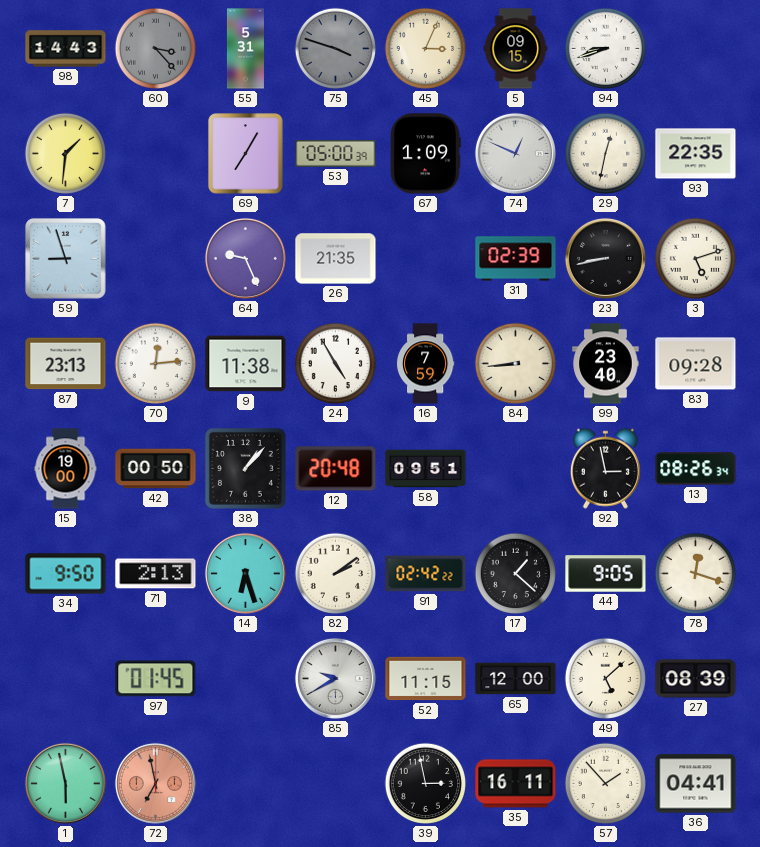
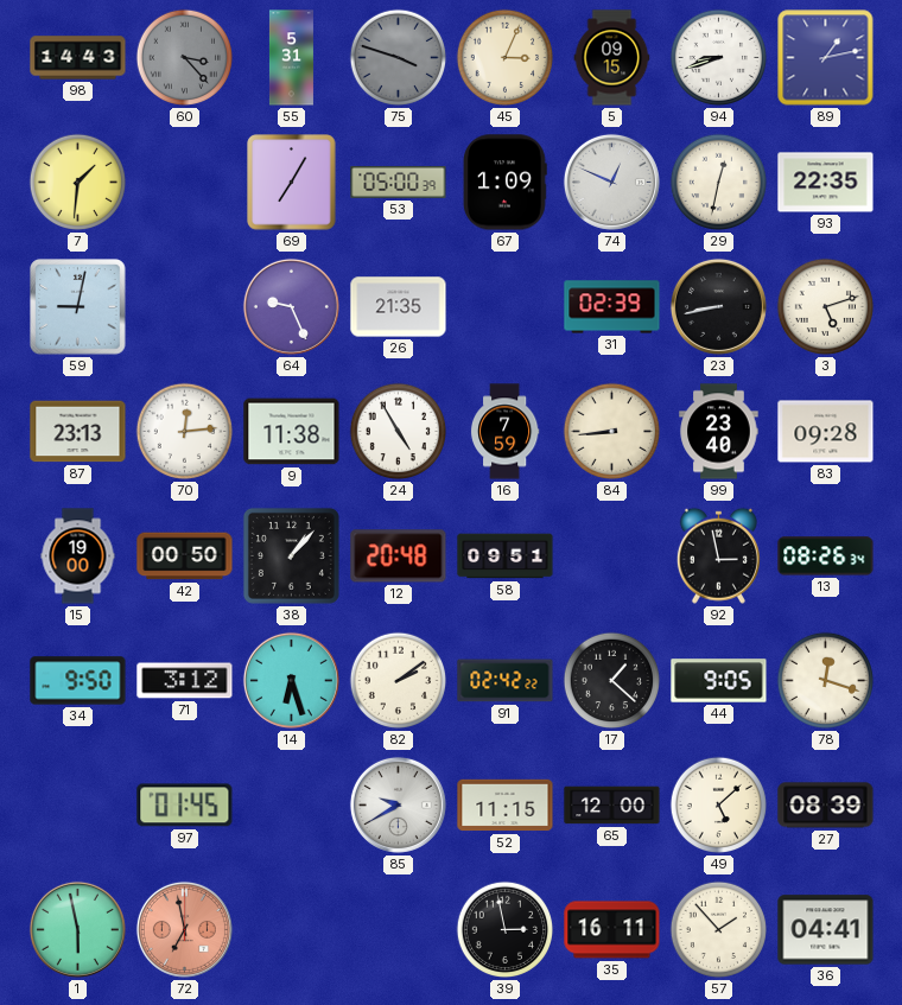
89: none -> 1:13 (826, 58)
59: 8:57 -> 9:02 (78, 307)
71: 2:13 -> 3:12 (185, 681)
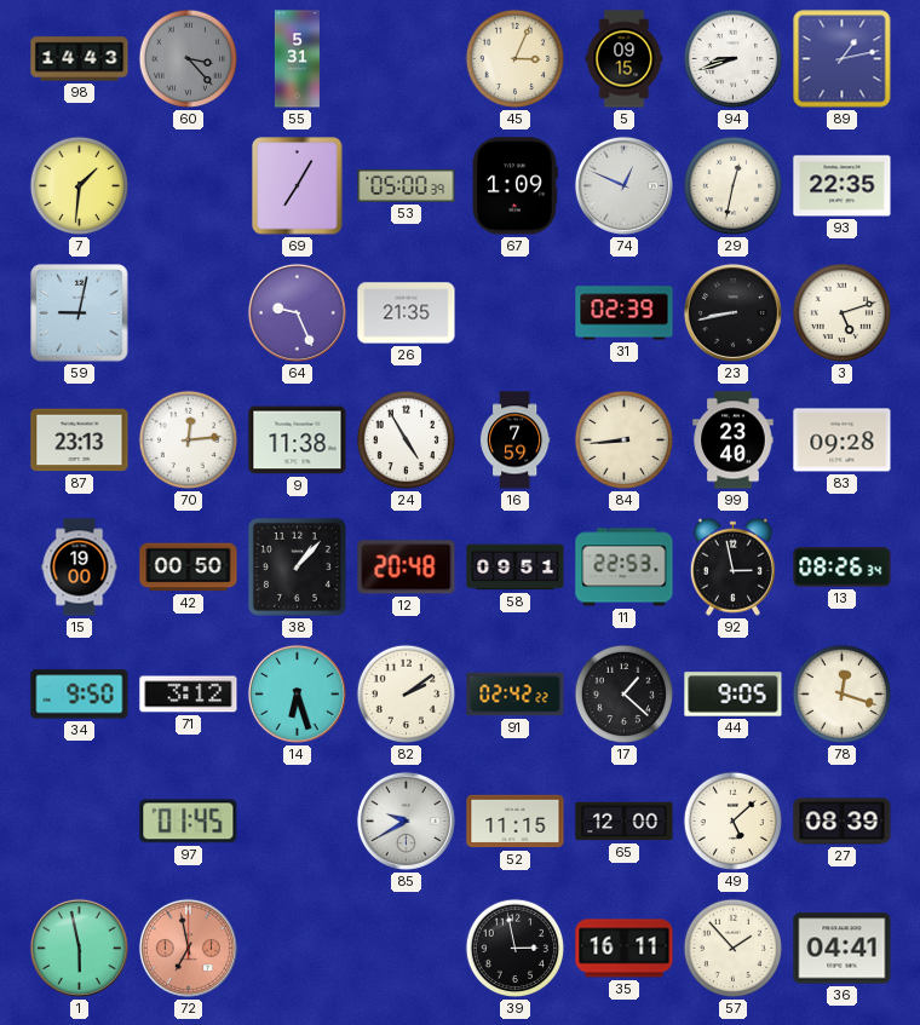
75: 3:48 -> none (399, 58)
11: none -> 22:53 (625, 568)
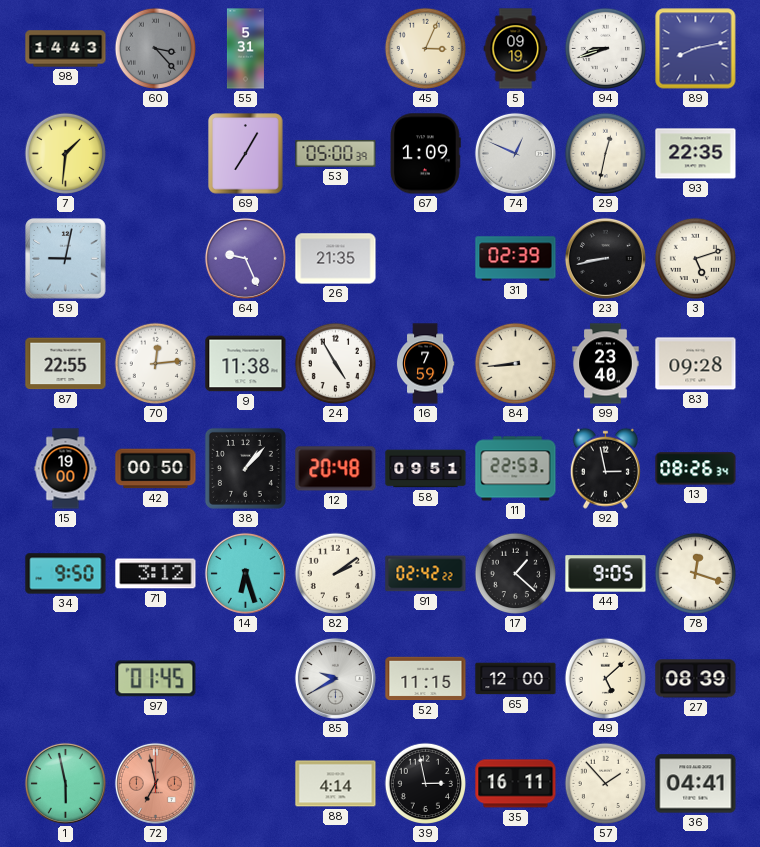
5: 09:15 -> 09:19 (516, 49)
89: 1:13 -> 8:13 (696, 49)
87: 23:13 -> 22:55 (66, 364)
88: none -> 4:14 (336, 784)
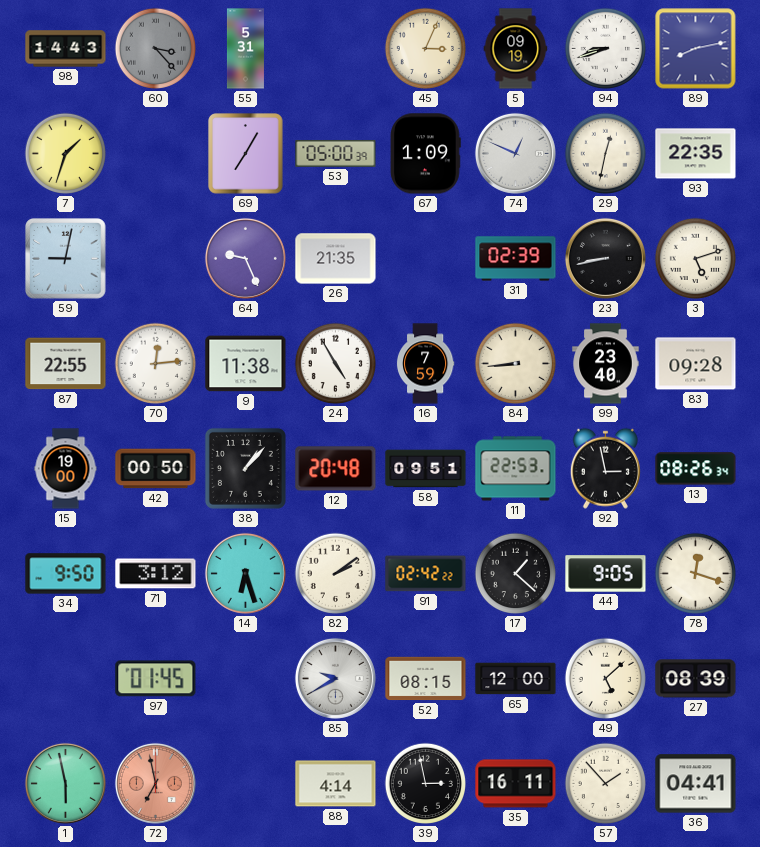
7: 1:31 -> 1:33 (66, 154)
52: 11:15 -> 08:15 (426, 679)
